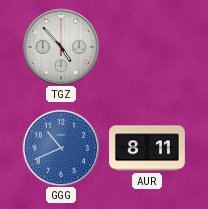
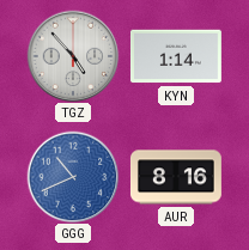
KYN: none -> 1:14 (176, 56)
AUR: 8:11 -> 8:16 (176, 177)
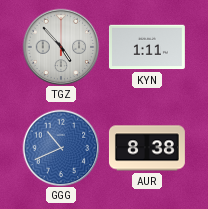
KYN: 1:14 -> 1:11 (147, 47)
AUR: 8:16 -> 8:38 (147, 148)
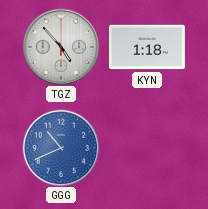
KYN: 1:11 -> 1:18 (147, 47)
AUR: 8:38 -> none (147, 148)
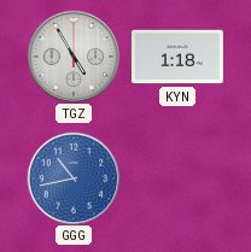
TGZ: 4:53 -> 4:55 (74, 57)
GGG: 10:41 -> 10:43 (74, 178)
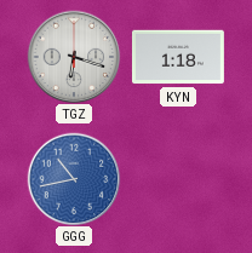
TGZ: 4:55 -> 6:18 (74, 57)
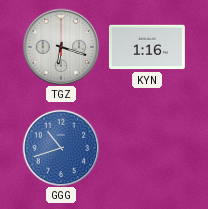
KYN: 1:18 -> 1:16 (147, 47)
GGG: 10:43 -> 10:42 (61, 148)
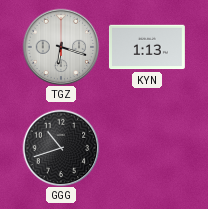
KYN: 1:16 -> 1:13 (147, 47)
GGG dial: blue -> black (61, 148)
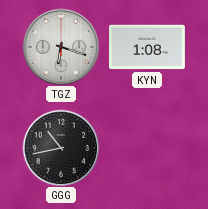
KYN: 1:13 -> 1:08 (147, 47)
GGG: 10:42 -> 10:43 (61, 148)
